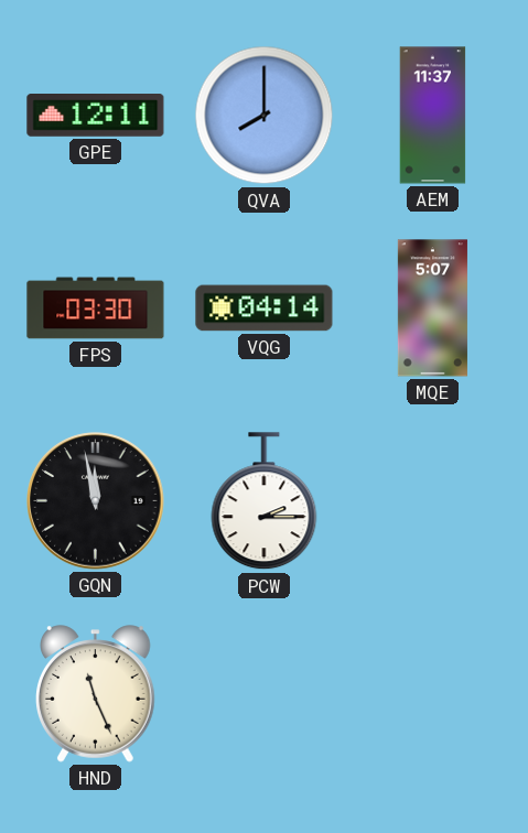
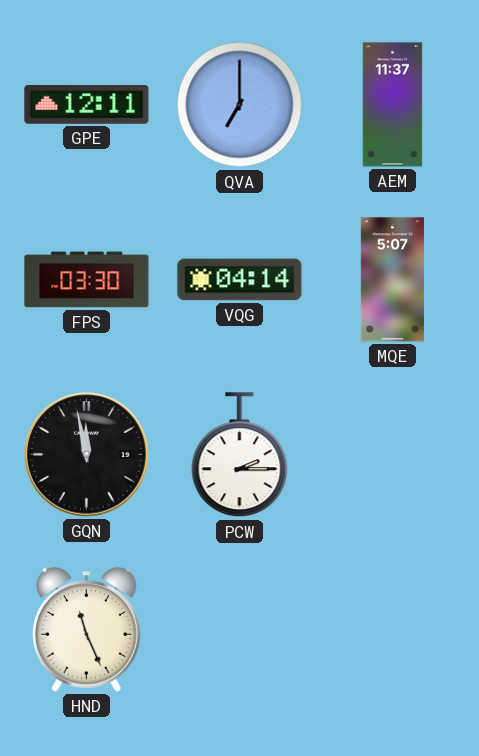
QVA: 8:00 -> 7:00 (240, 105)
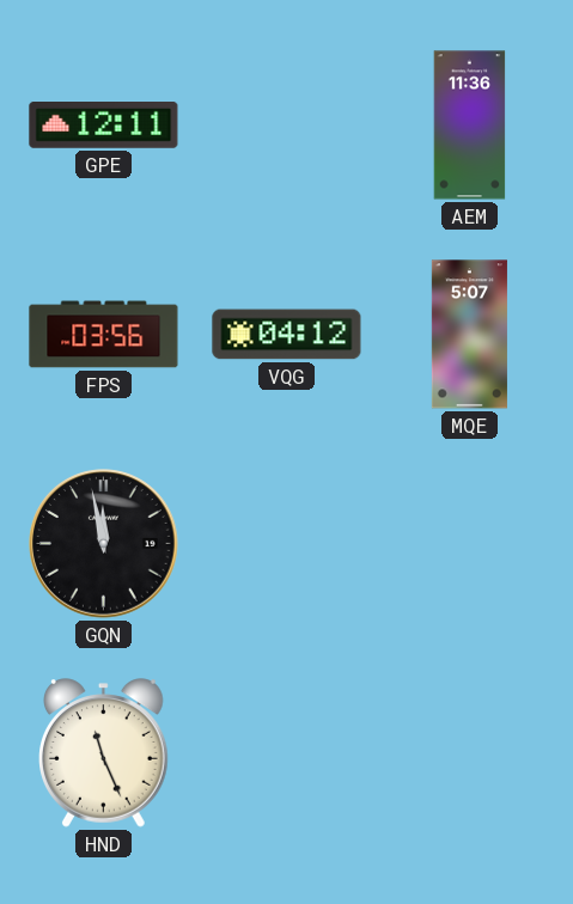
QVA: 7:00 -> none (240, 105)
AEM: 11:37 -> 11:36 (470, 126)
FPS: 03:30 -> 03:56 (104, 335)
VQG: 04:14 -> 04:12 (287, 335)
PCW: 2:15 -> none (240, 455)
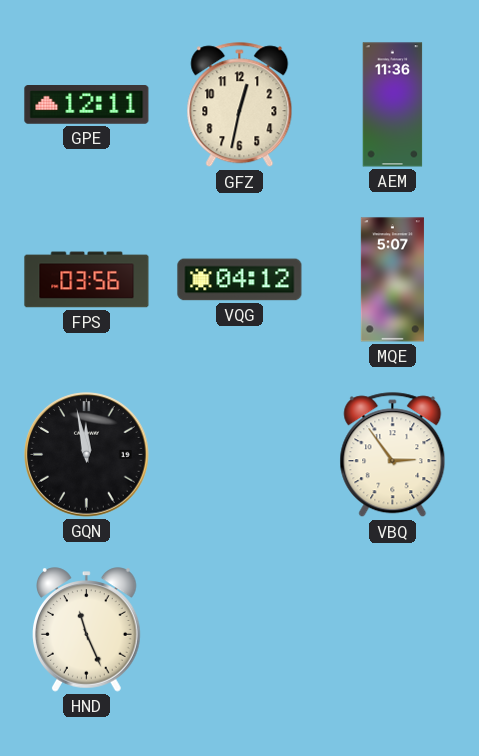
GFZ: none -> 12:32 (240, 105)
VBQ: none -> 2:54 (393, 455)
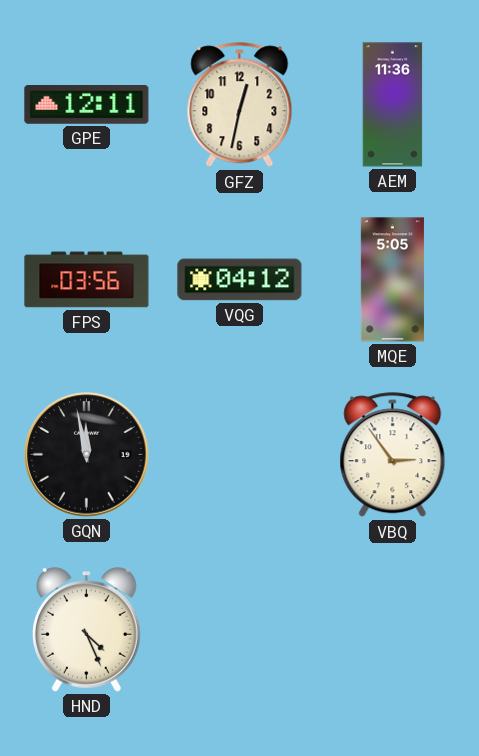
MQE: 5:07 -> 5:05 (392, 280)
HND: 11:26 -> 4:26 (87, 630)
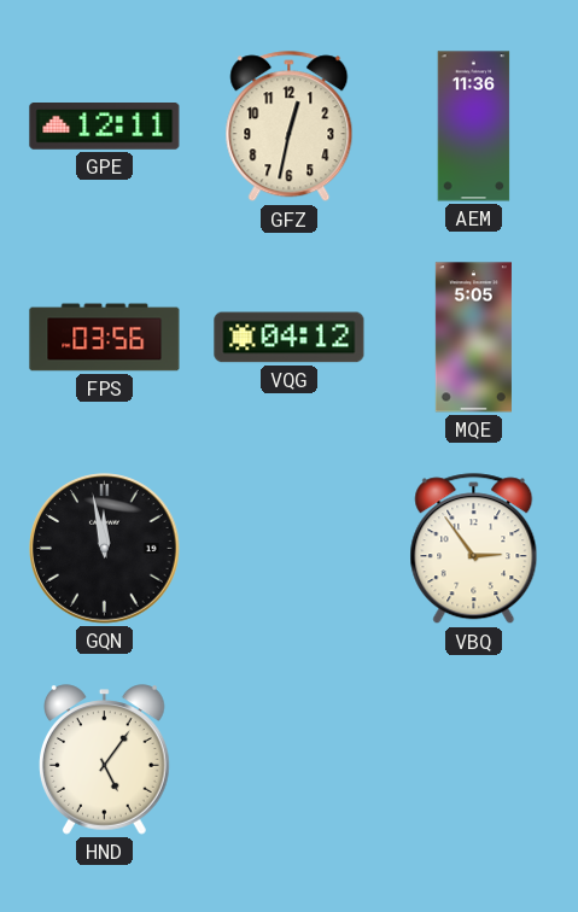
HND: 4:26 -> 5:06 (105, 760)
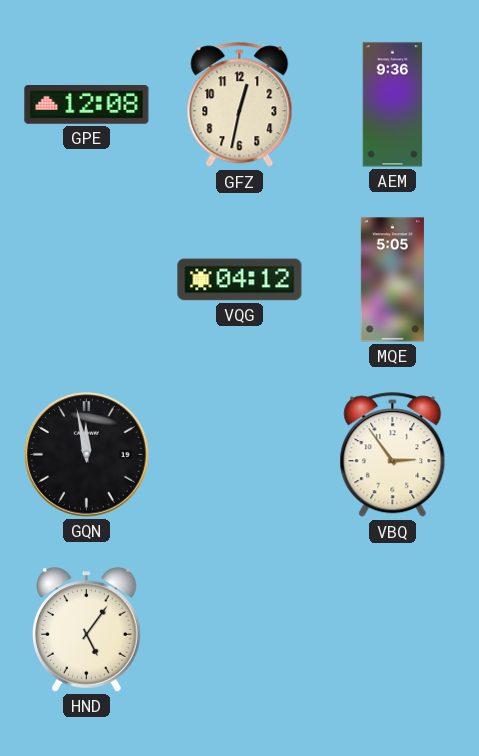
GPE: 12:11 -> 12:08 (87, 105)
AEM: 11:36 -> 9:36 (393, 105)
FPS: 03:56 -> none (105, 338)
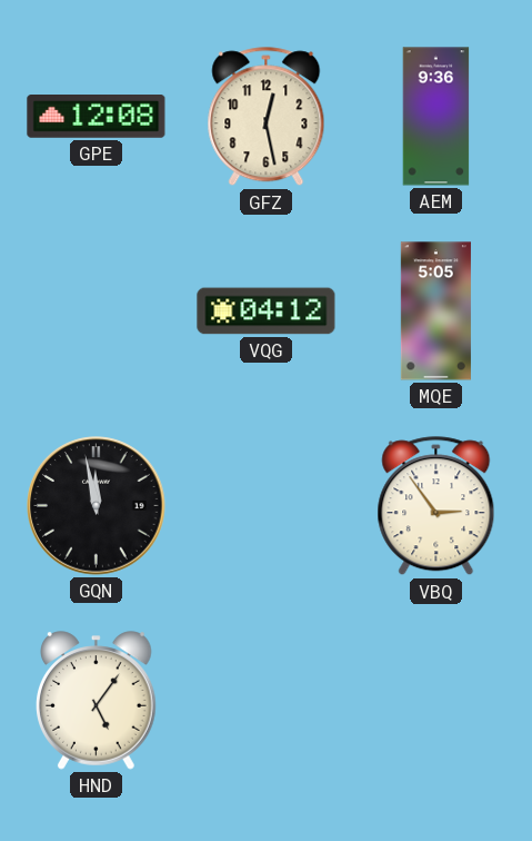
GFZ: 12:32 -> 12:28 (267, 117)
